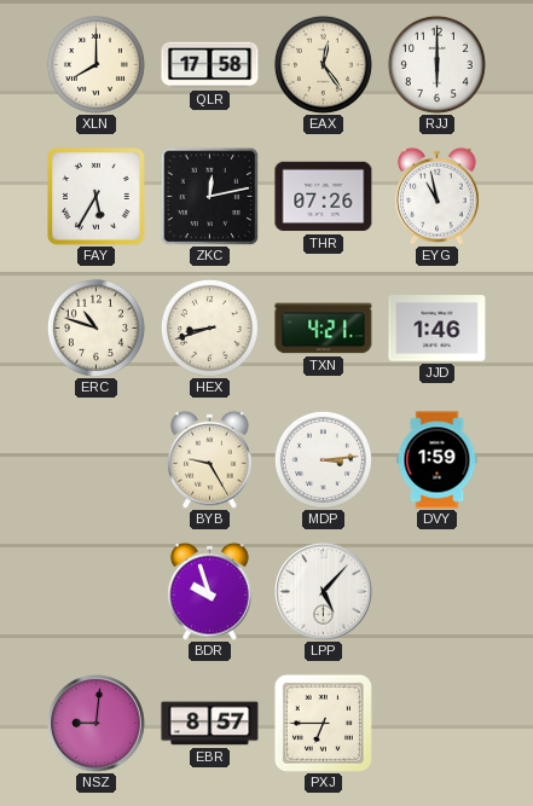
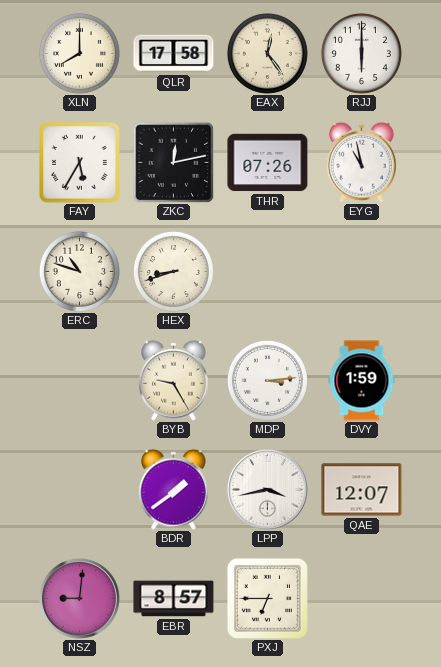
TXN: 4:21 -> none (324, 329)
JJD: 1:46 -> none (438, 329)
BDR: 9:57 -> 1:39 (174, 489)
LPP: 5:07 -> 3:43 (268, 490)
QAE: none -> 12:07 (362, 490)
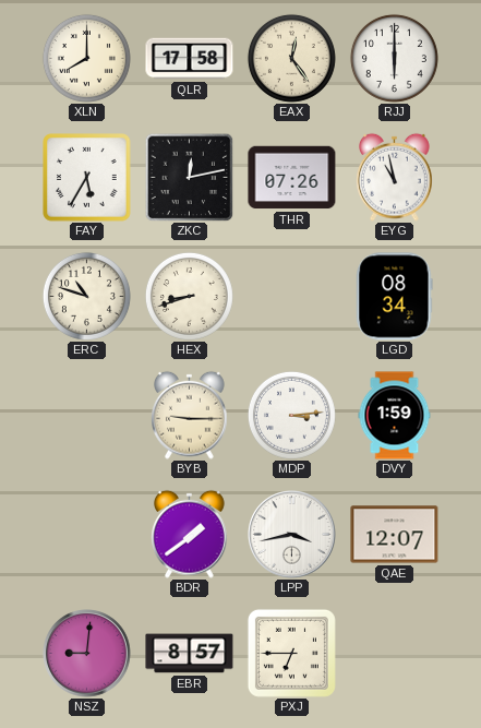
LGD: none -> 08:34 (395, 297)
BYB: 9:25 -> 9:15 (190, 415)
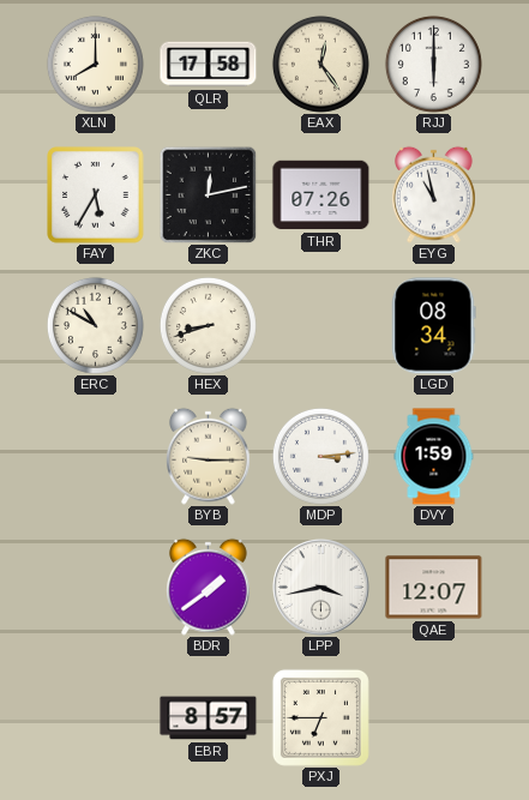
ERC: 10:48 -> 10:50 (95, 325)
NSZ: 9:01 -> none (87, 654)
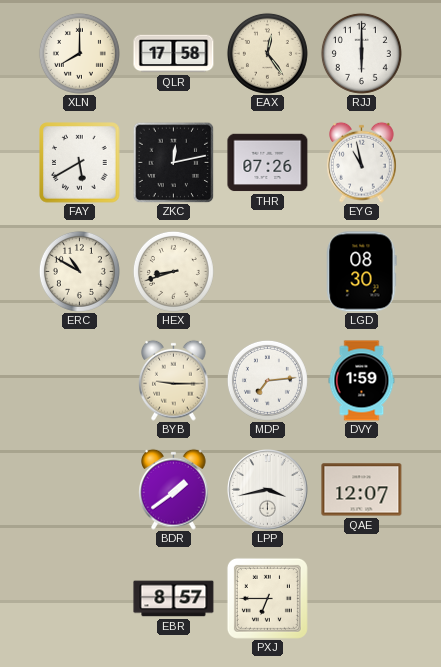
FAY: 5:35 -> 5:40 (80, 163)
LGD: 08:34 -> 08:30 (362, 272)
MDP: 3:14 -> 7:14 (267, 380)
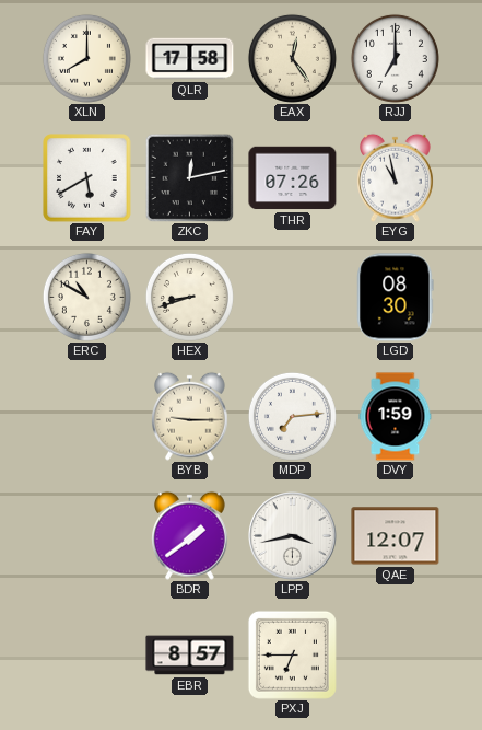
RJJ: 6:00 -> 7:00 (395, 58)
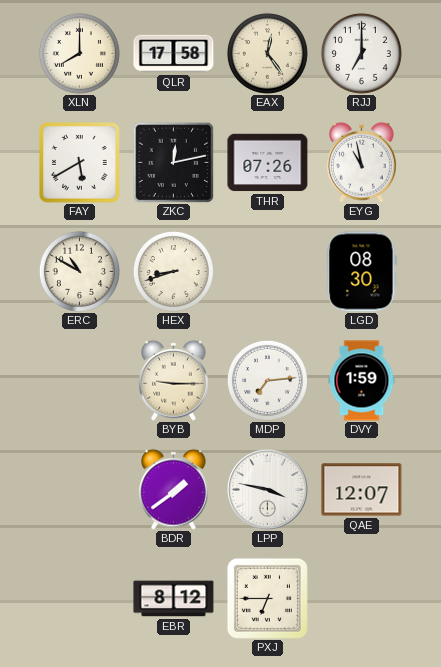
LPP: 3:43 -> 3:47 (268, 490)
EBR: 8:57 -> 8:12 (174, 599)
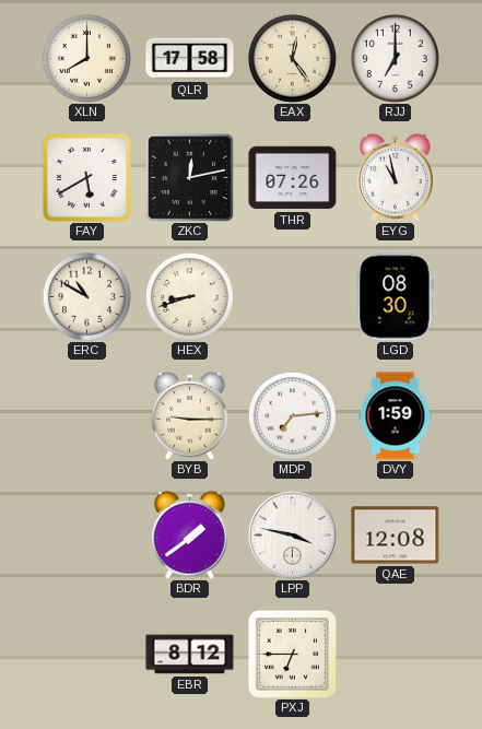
QAE: 12:07 -> 12:08 (396, 536)
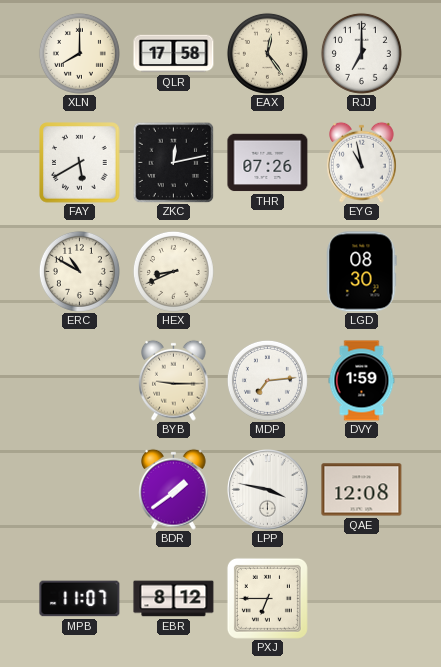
HEX: 8:42 -> 8:41 (173, 271)
MPB: none -> 11:07 (80, 599)
